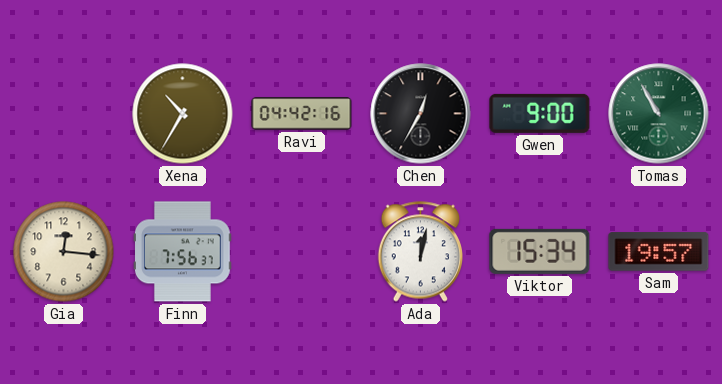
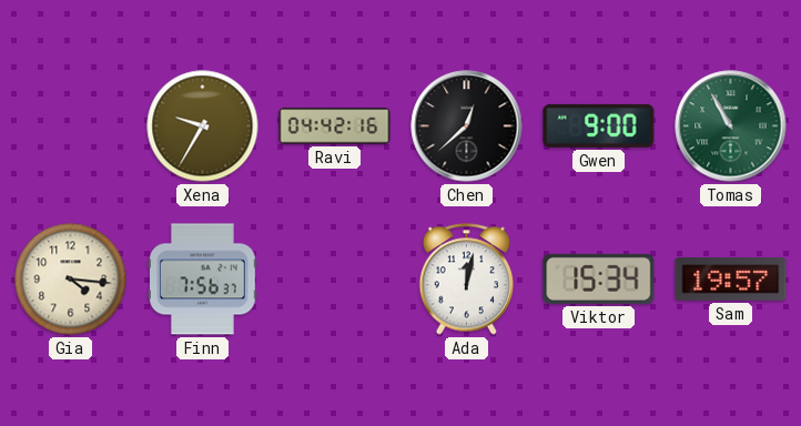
Xena: 10:35 -> 9:35 (203, 126)
Chen: 12:35 -> 12:38 (467, 126)
Gia: 12:16 -> 4:16 (71, 280)
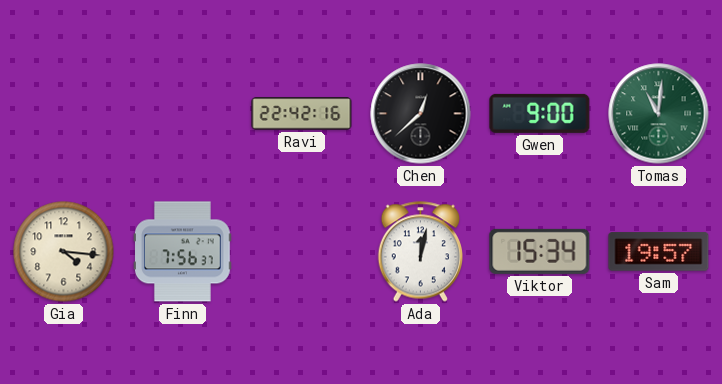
Xena: 9:35 -> none (203, 126)
Ravi: 04:42 -> 22:42 (302, 114)
Tomas: 10:55 -> 11:01 (659, 114)
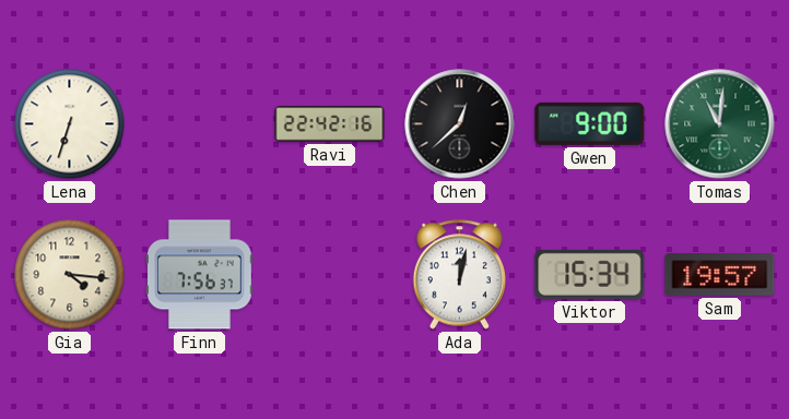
Lena: none -> 6:33 (70, 124)
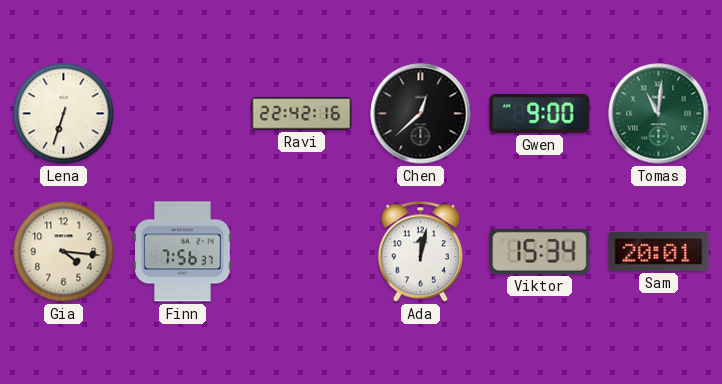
Sam: 19:57 -> 20:01 (659, 252)
